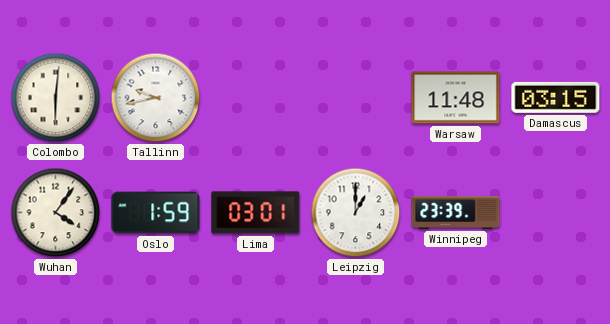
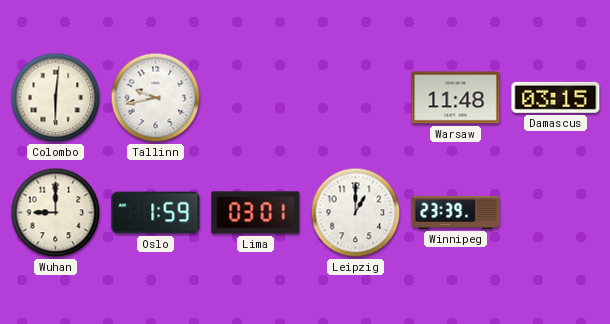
Wuhan: 4:06 -> 9:00 (56, 213)
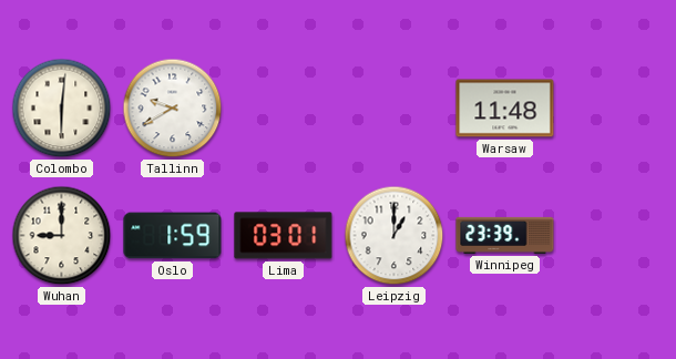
Tallinn: 9:43 -> 9:40 (173, 109)
Damascus: 03:15 -> none (556, 97)
